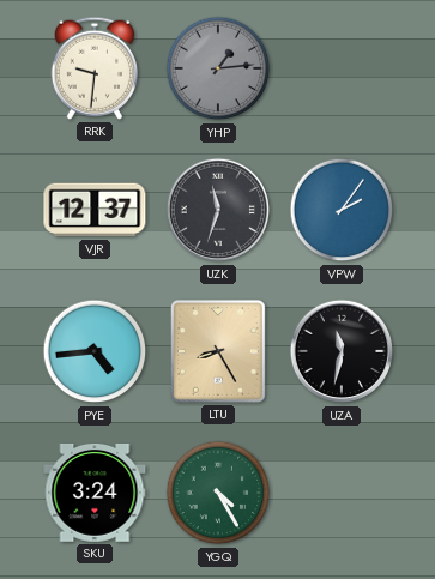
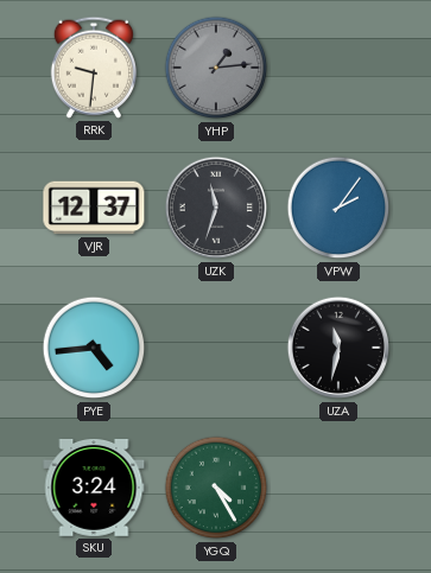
LTU: 8:25 -> none (219, 352)
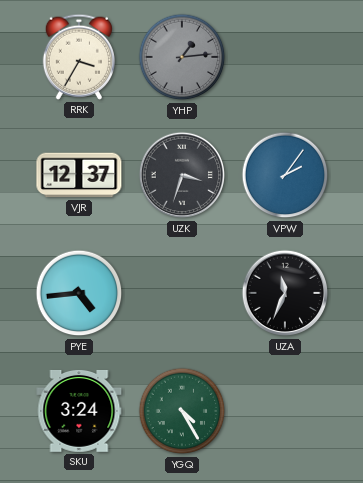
RRK: 9:31 -> 3:35 (78, 57)
UZK: 11:33 -> 3:33 (182, 175)
UZA: 11:32 -> 11:34 (285, 293)
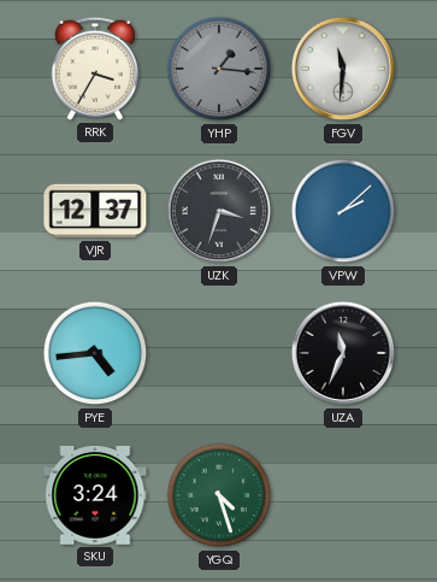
YHP: 1:14 -> 1:16 (219, 69)
FGV: none -> 11:31 (343, 69)
VPW: 2:06 -> 2:08 (343, 211)
YGQ: 4:25 -> 4:27 (219, 495)
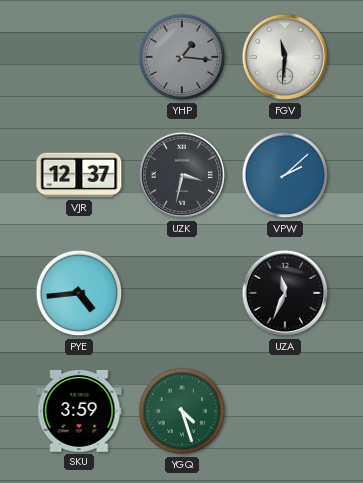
RRK: 3:35 -> none (94, 69)
UZK: 3:33 -> 3:32 (182, 175)
SKU: 3:24 -> 3:59 (79, 411)
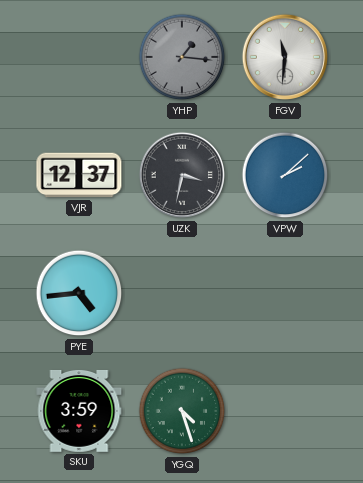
UZA: 11:34 -> none (285, 293)
